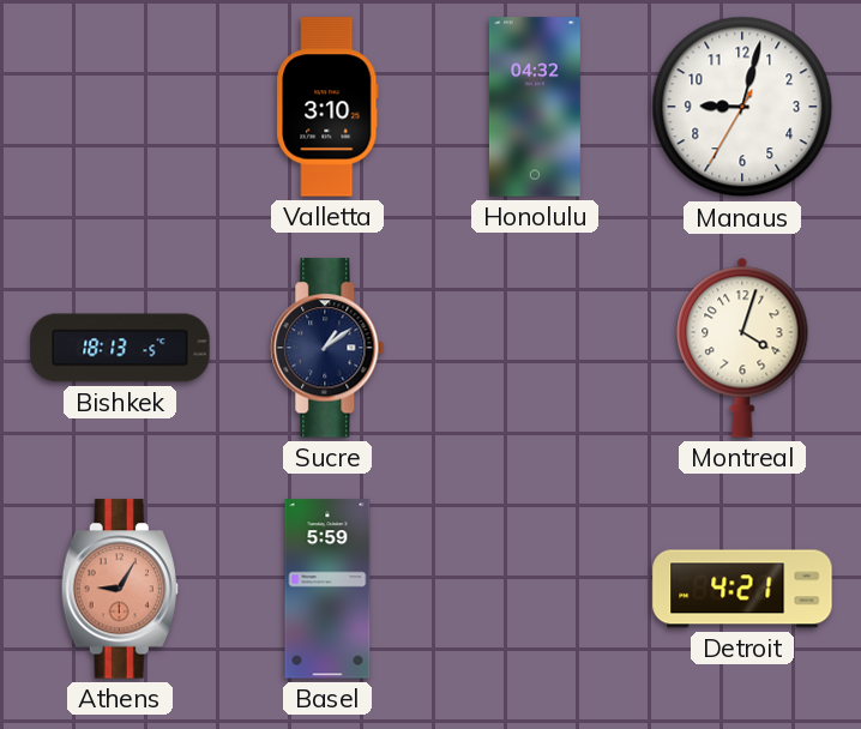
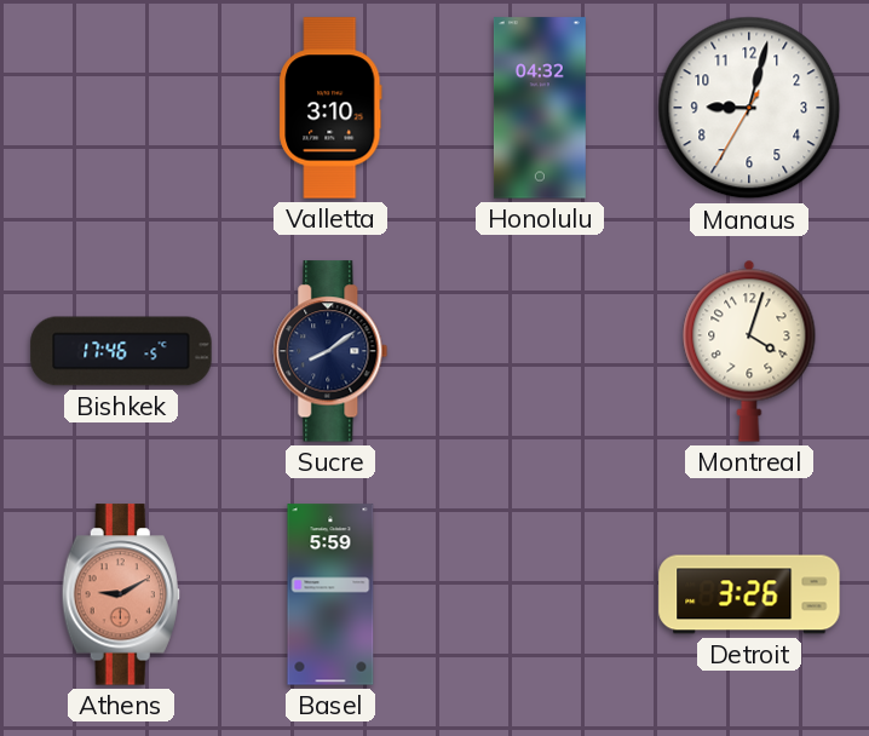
Bishkek: 18:13 -> 17:46 (121, 351)
Sucre: 1:09 -> 8:09 (330, 351)
Athens: 9:05 -> 9:10 (121, 594)
Detroit: 4:21 -> 3:26 (749, 594)
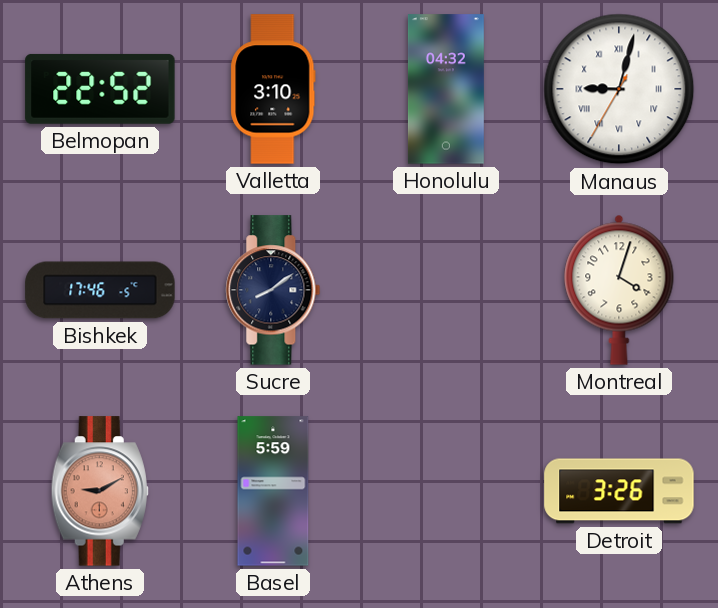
Belmopan: none -> 22:52 (100, 89)
Manaus numerals: Arabic -> Roman (619, 89)
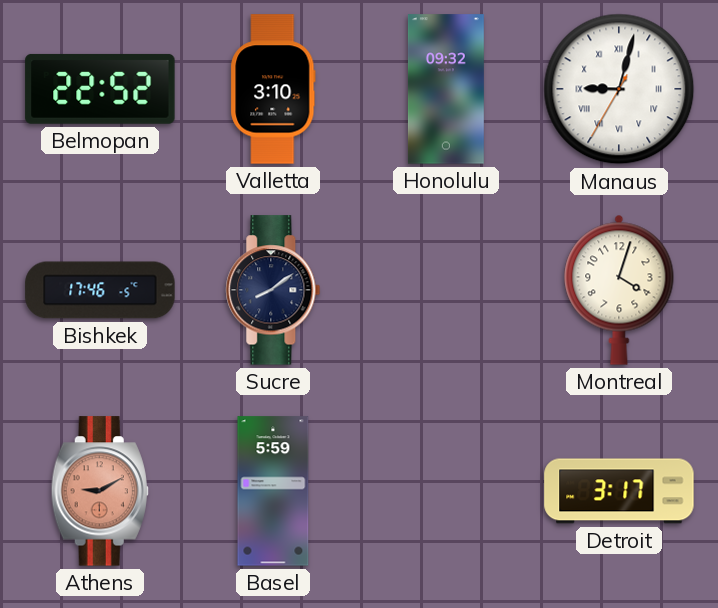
Honolulu: 04:32 -> 09:32 (446, 89)
Detroit: 3:26 -> 3:17 (619, 491)
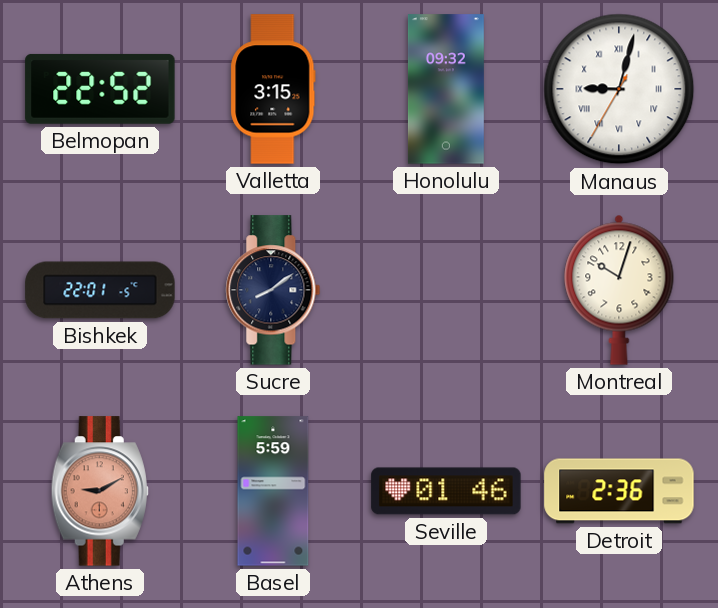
Valletta: 3:10 -> 3:15 (273, 89)
Bishkek: 17:46 -> 22:01 (100, 290)
Montreal: 4:03 -> 10:03 (619, 290)
Seville: none -> 01:46 (446, 491)
Detroit: 3:17 -> 2:36 (619, 491)
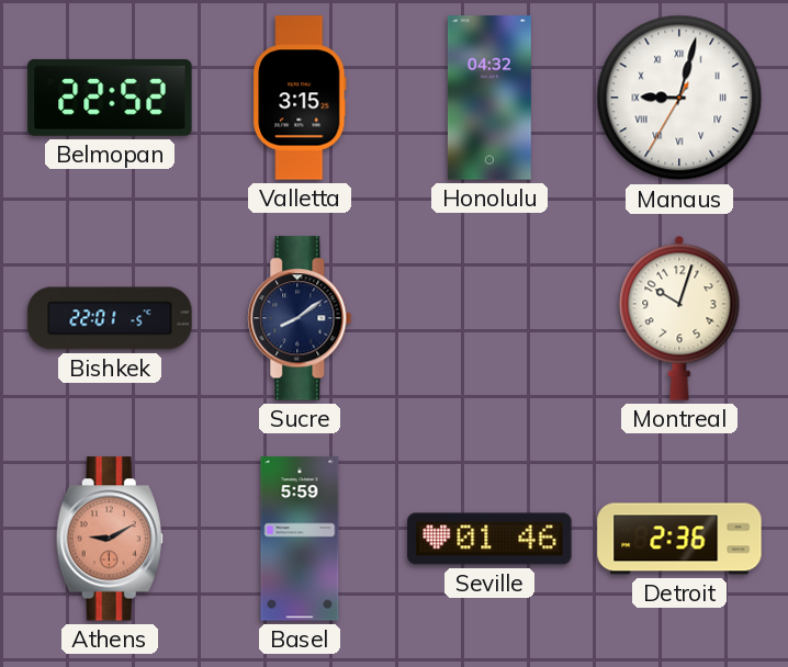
Honolulu: 09:32 -> 04:32 (489, 98)
